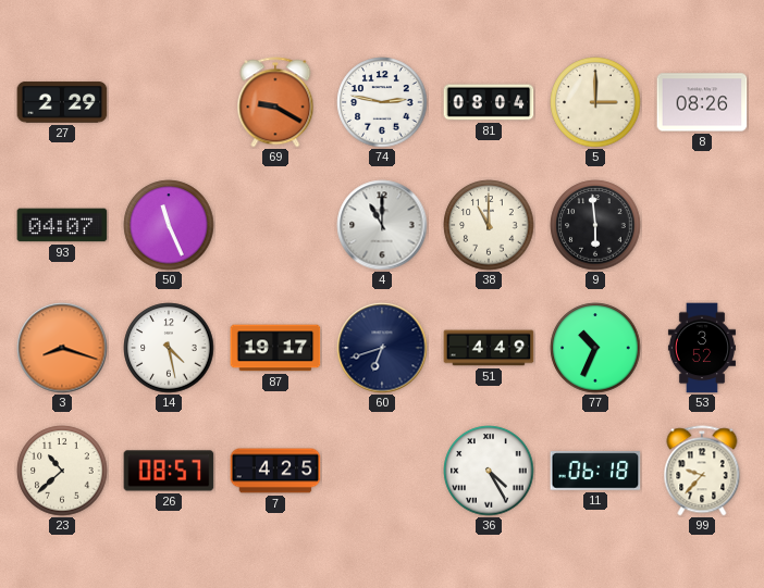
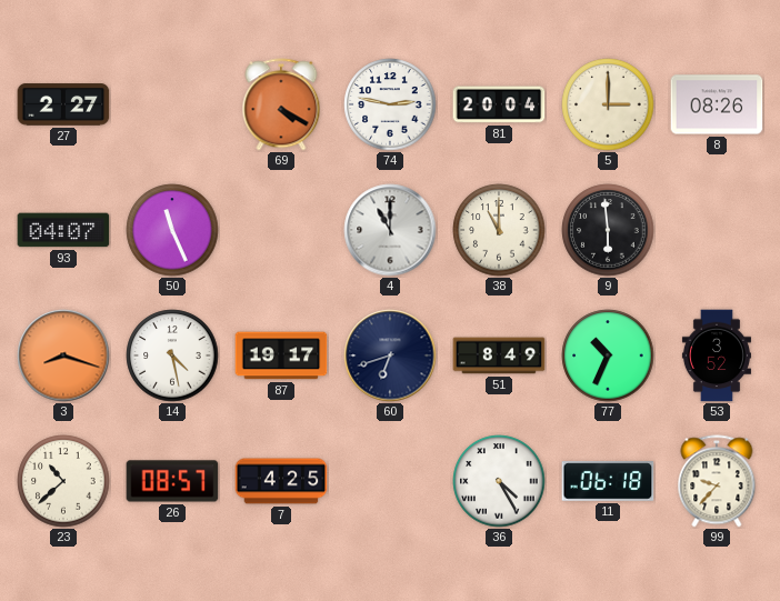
27: 2:29 -> 2:27 (63, 104)
69: 9:20 -> 4:20 (281, 104)
81: 08:04 -> 20:04 (499, 104)
51: 4:49 -> 8:49 (499, 355)
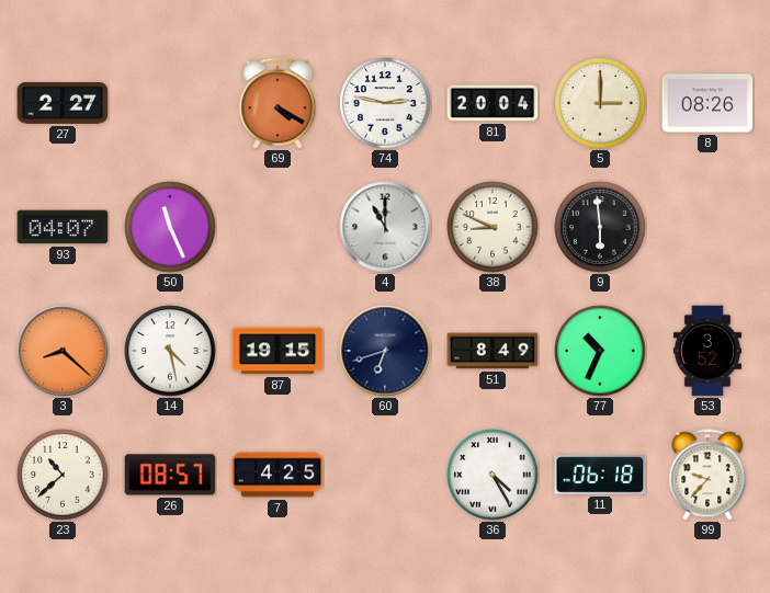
38: 11:00 -> 8:49 (492, 227)
3: 8:18 -> 8:22 (63, 351)
87: 19:17 -> 19:15 (278, 351)
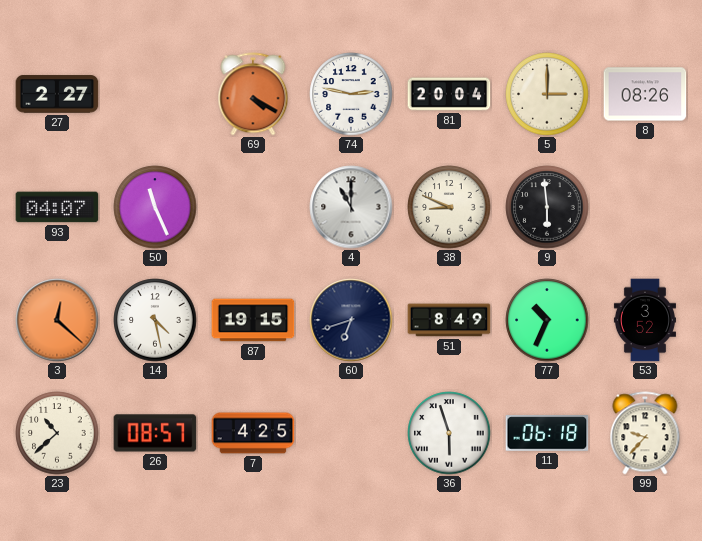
3: 8:22 -> 12:22 (57, 320)
36: 4:25 -> 5:57 (449, 433)
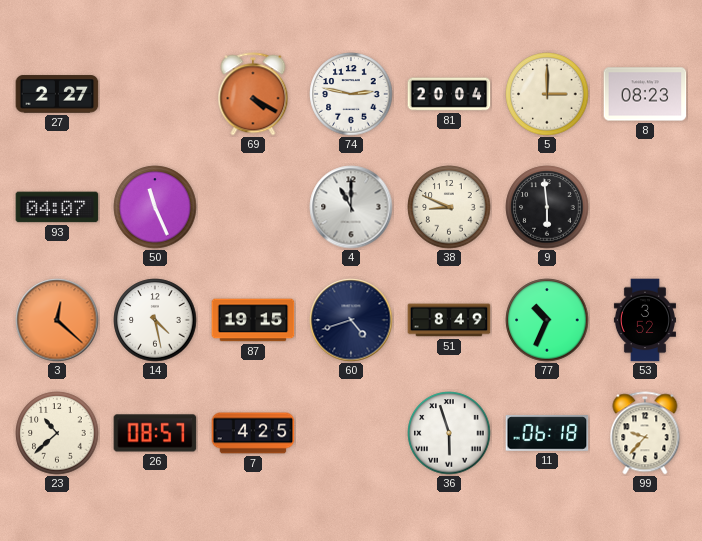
8: 08:26 -> 08:23 (645, 94)
60: 6:42 -> 4:42 (351, 320)
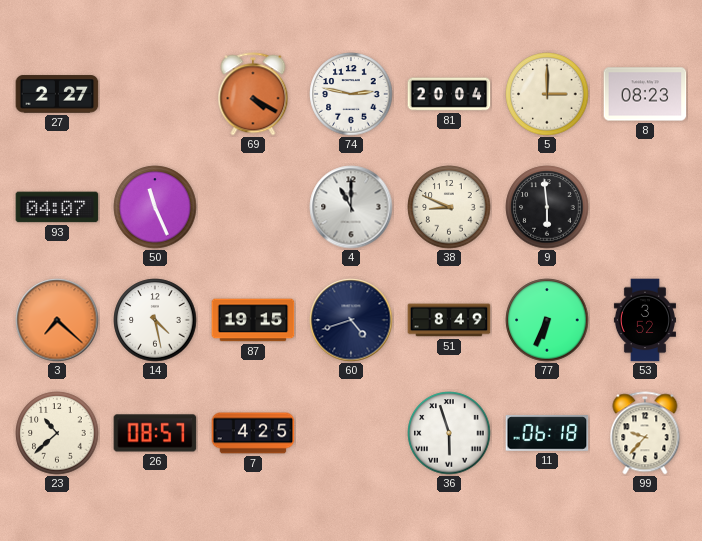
3: 12:22 -> 7:22 (57, 320)
77: 10:34 -> 6:34 (547, 320)
